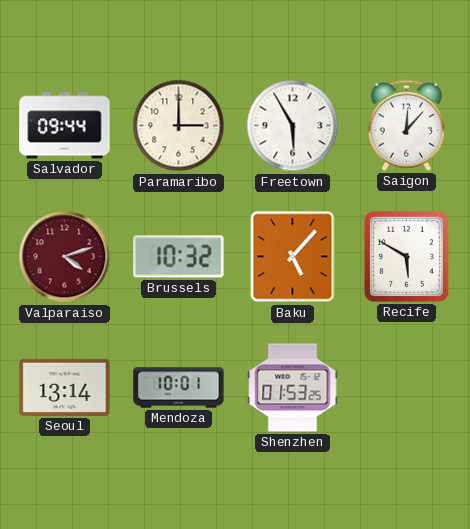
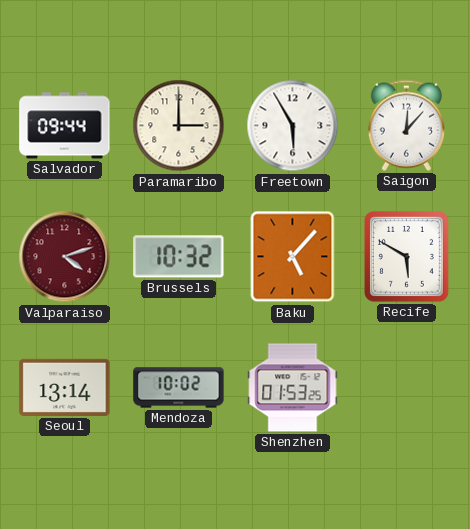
Mendoza: 10:01 -> 10:02 (179, 388)
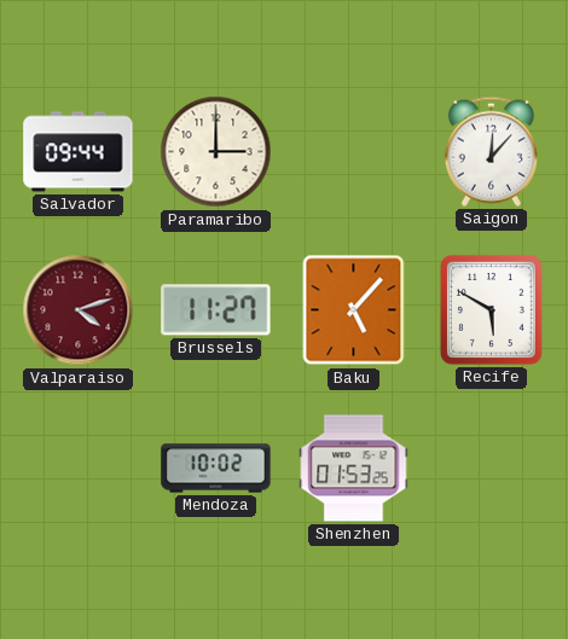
Freetown: 5:55 -> none (293, 126)
Brussels: 10:32 -> 11:27 (216, 310)
Seoul: 13:14 -> none (65, 387)
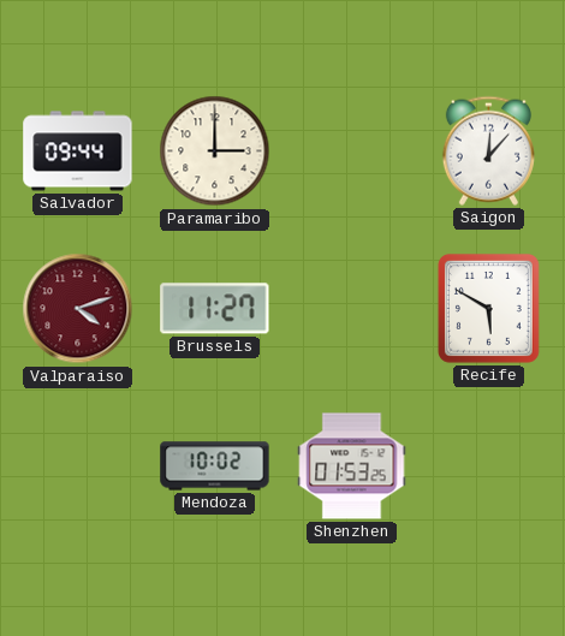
Baku: 5:07 -> none (354, 310)
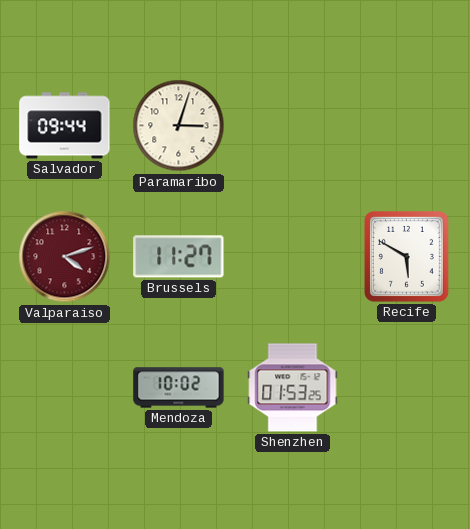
Paramaribo: 3:00 -> 3:03 (179, 126)
Saigon: 12:07 -> none (488, 150)
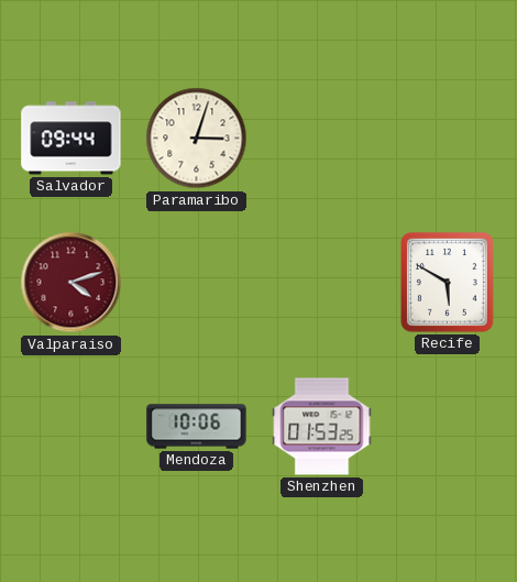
Brussels: 11:27 -> none (179, 257)
Mendoza: 10:02 -> 10:06 (197, 427)
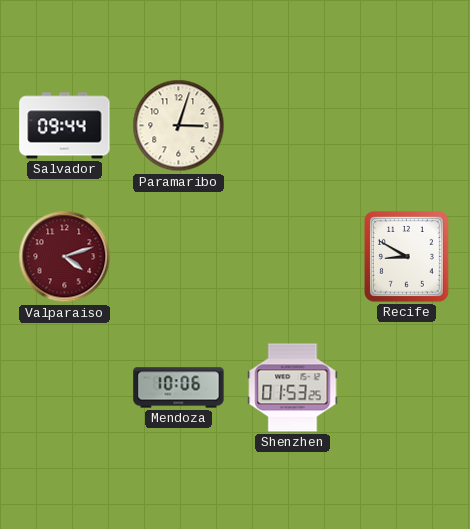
Recife: 5:50 -> 8:50 (406, 257)
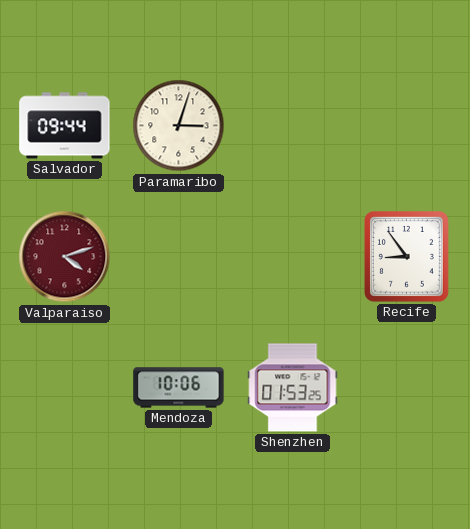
Recife: 8:50 -> 8:54 (406, 257)
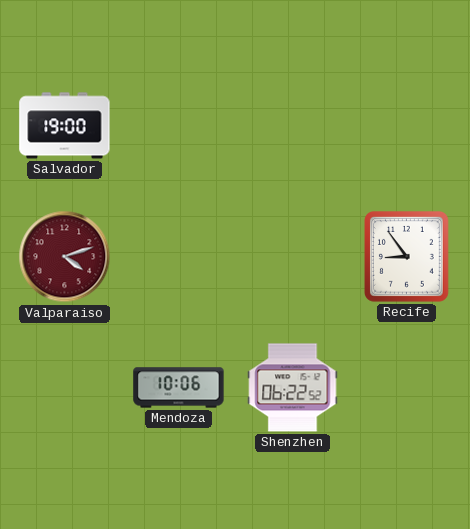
Salvador: 09:44 -> 19:00 (65, 126)
Paramaribo: 3:03 -> none (179, 126)
Shenzhen: 01:53 -> 06:22 (293, 388)
